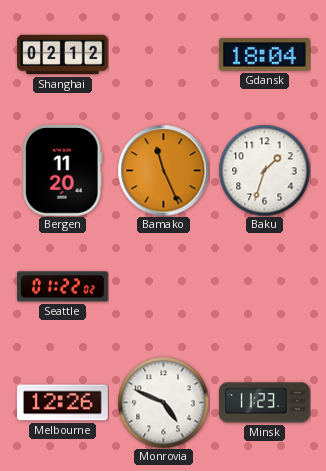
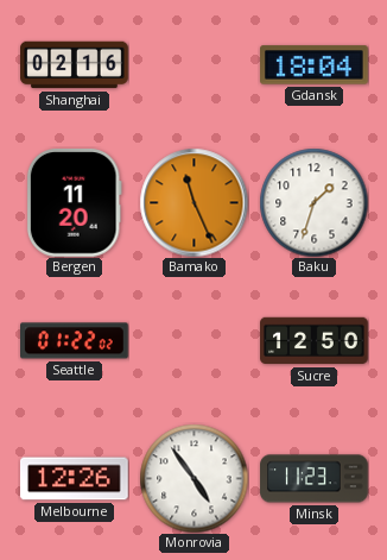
Shanghai: 02:12 -> 02:16 (75, 65)
Sucre: none -> 12:50 (315, 341)
Monrovia: 4:49 -> 4:54 (193, 478)
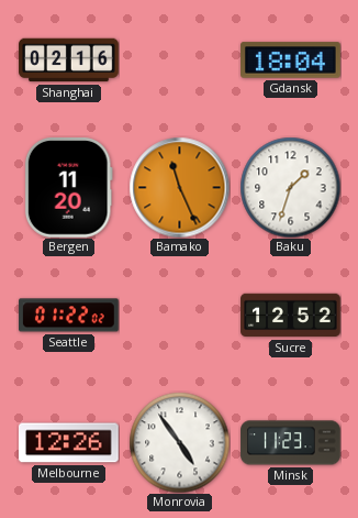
Sucre: 12:50 -> 12:52 (291, 316)
